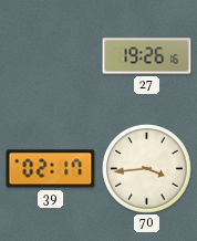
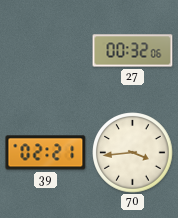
27: 19:26 -> 00:32 (133, 51)
39: 02:17 -> 02:21 (46, 153)
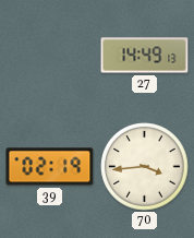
27: 00:32 -> 14:49 (145, 56)
39: 02:21 -> 02:19 (50, 167)
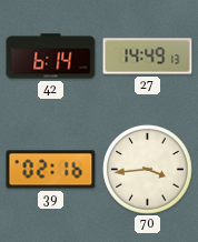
42: none -> 6:14 (51, 57)
39: 02:19 -> 02:16 (51, 170)
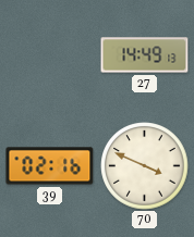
42: 6:14 -> none (51, 57)
70: 3:44 -> 3:49 (145, 166)
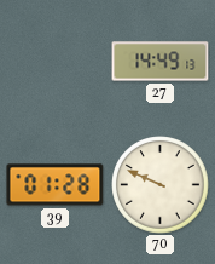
39: 02:16 -> 01:28 (56, 185)
70: 3:49 -> 9:49 (161, 185)
